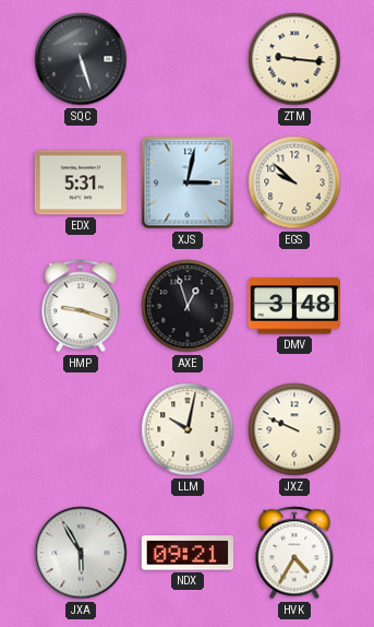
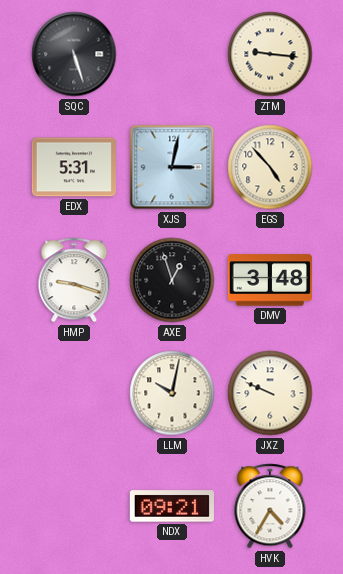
EGS: 9:52 -> 4:53 (270, 167)
JXA: 5:55 -> none (81, 553)
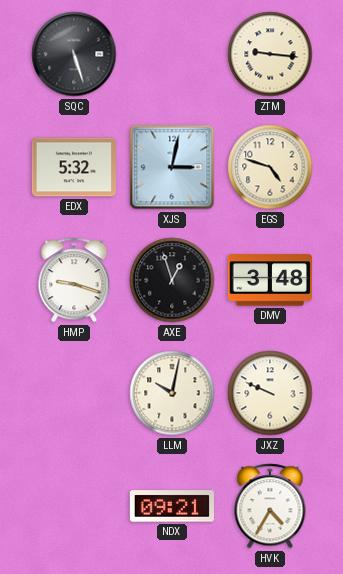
EDX: 5:31 -> 5:32 (73, 167)
EGS: 4:53 -> 4:48 (270, 167)
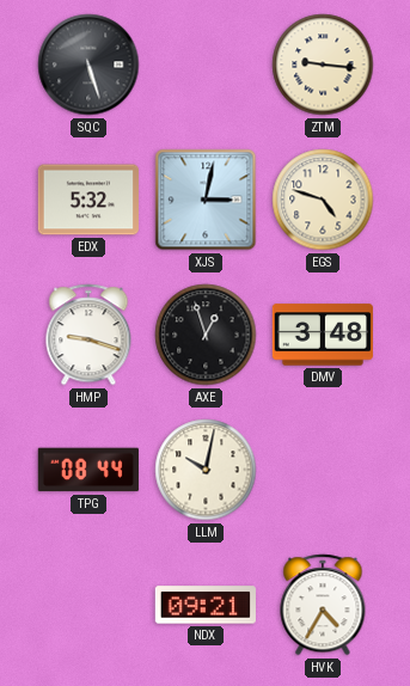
TPG: none -> 08:44 (88, 470)
JXZ: 9:49 -> none (270, 393)
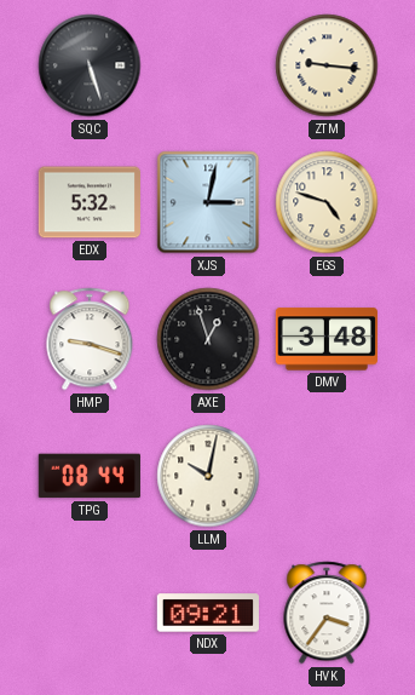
HVK: 4:35 -> 3:36 (327, 613)
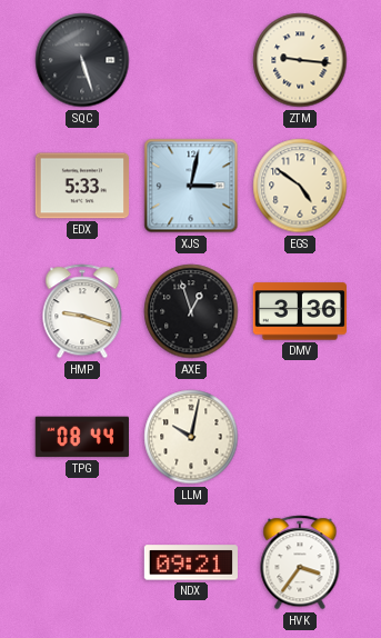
EDX: 5:32 -> 5:33 (81, 186)
EGS: 4:48 -> 4:51 (300, 186)
DMV: 3:48 -> 3:36 (300, 311)
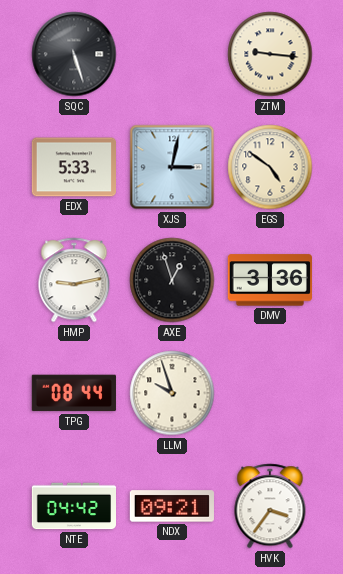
HMP: 9:18 -> 9:13 (74, 280)
LLM: 10:02 -> 9:57 (172, 393)
NTE: none -> 04:42 (73, 506)
